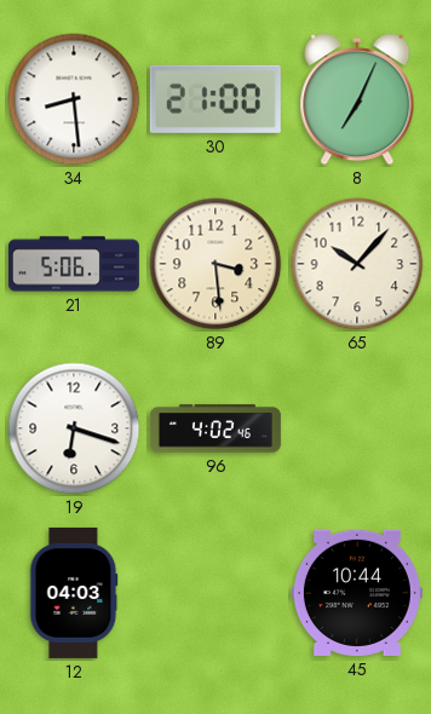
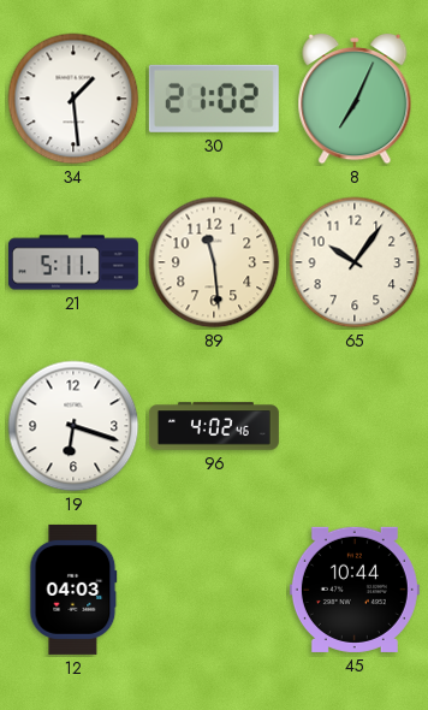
34: 8:29 -> 1:29 (73, 99)
30: 21:00 -> 21:02 (214, 99)
21: 5:06 -> 5:11 (73, 262)
89: 3:29 -> 11:29 (214, 262)
65: 10:07 -> 10:06 (355, 262)
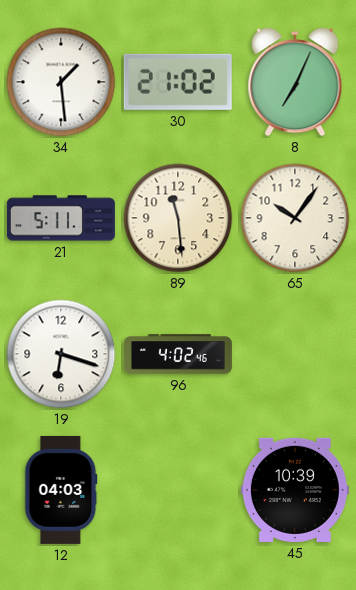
45: 10:44 -> 10:39 (295, 490)
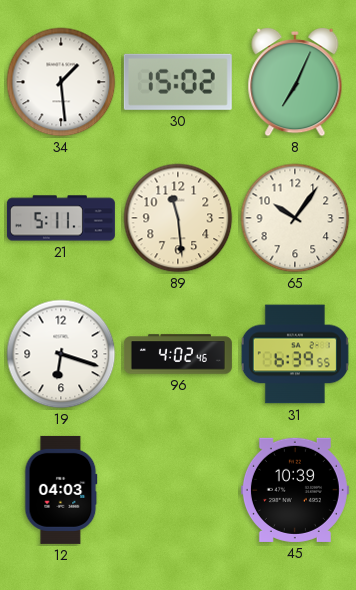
30: 21:02 -> 15:02 (178, 82)
31: none -> 6:39 (295, 354)
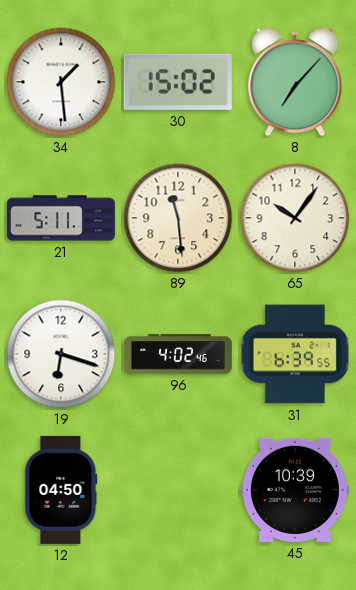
8: 7:04 -> 7:07 (295, 82)
12: 04:03 -> 04:50 (61, 490)
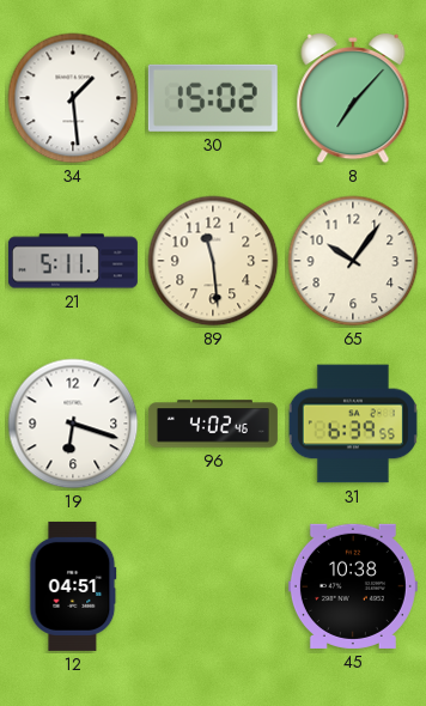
12: 04:50 -> 04:51 (73, 586)
45: 10:39 -> 10:38 (353, 586)
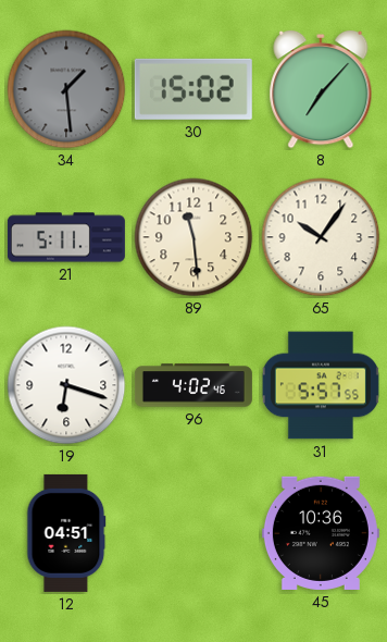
34 dial: white -> grey (66, 89)
31: 6:39 -> 5:57 (321, 385)
45: 10:38 -> 10:36 (321, 533)
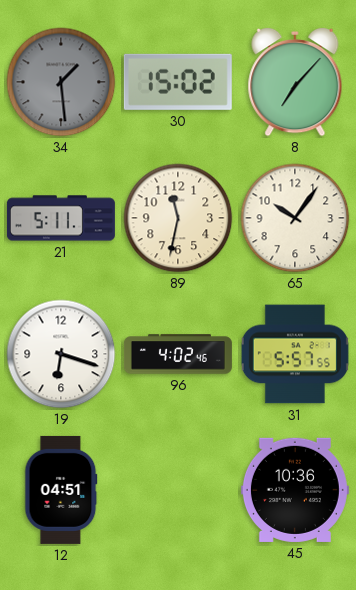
89: 11:29 -> 11:32 (178, 218)
